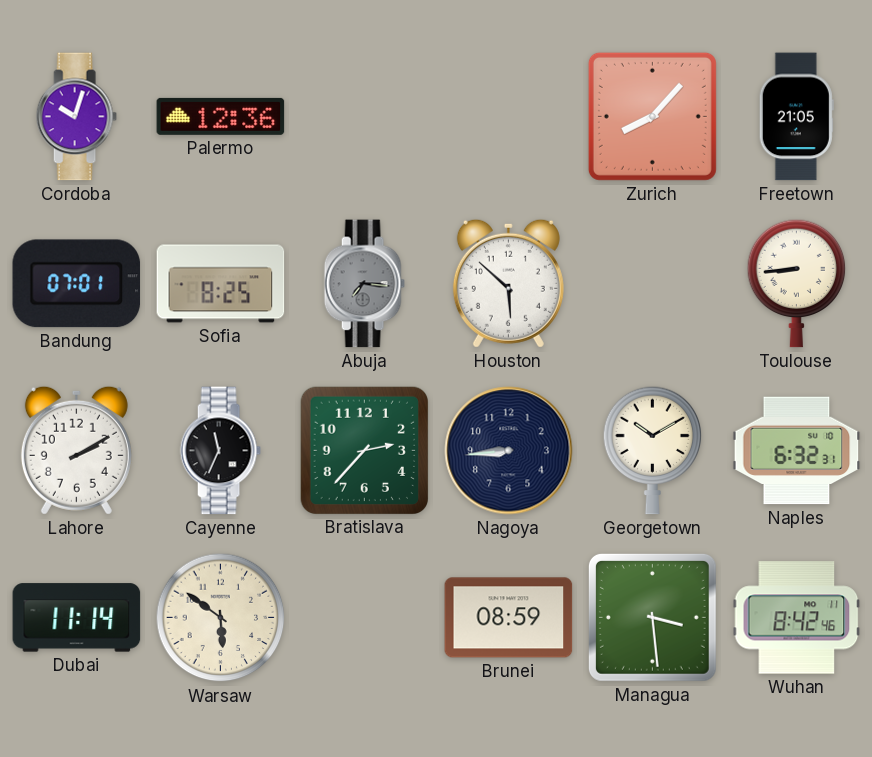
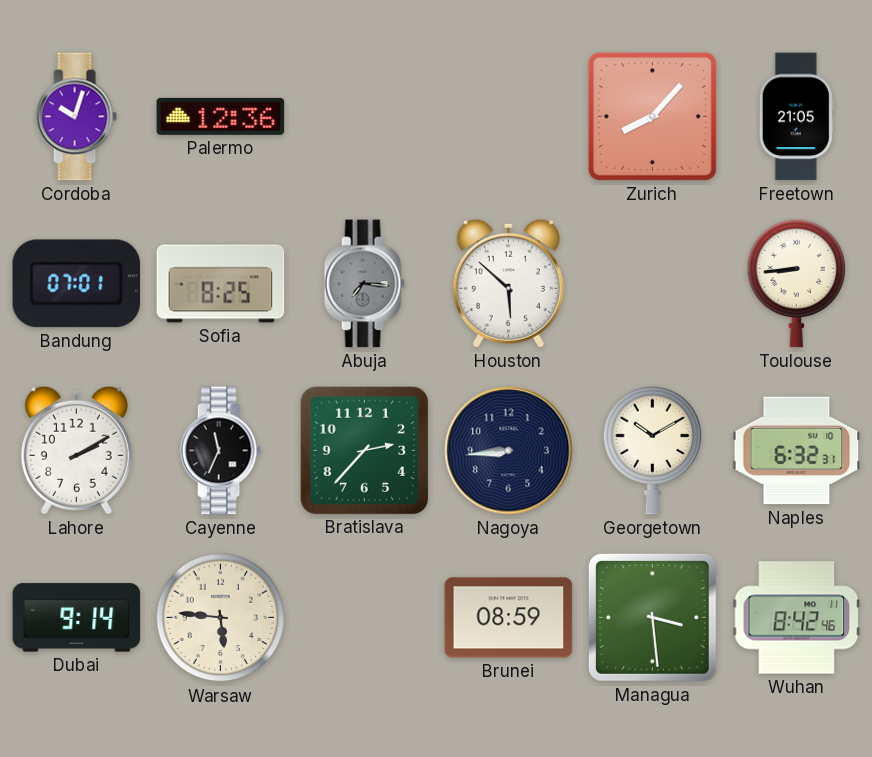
Dubai: 11:14 -> 9:14 (77, 618)
Warsaw: 5:51 -> 5:46 (221, 618)
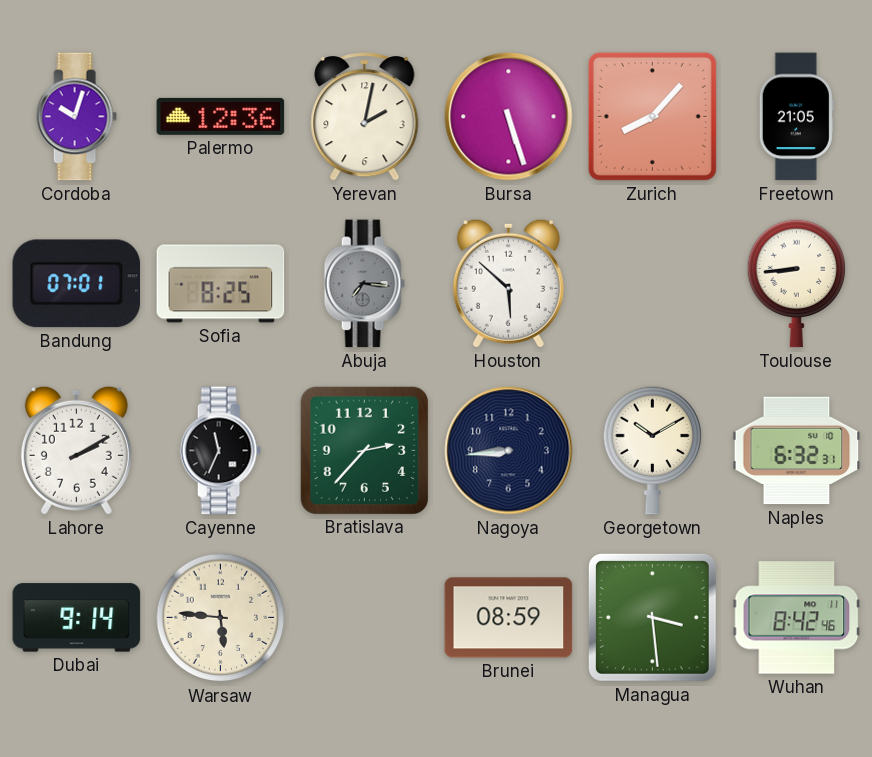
Yerevan: none -> 2:02 (365, 117)
Bursa: none -> 5:27 (509, 117)
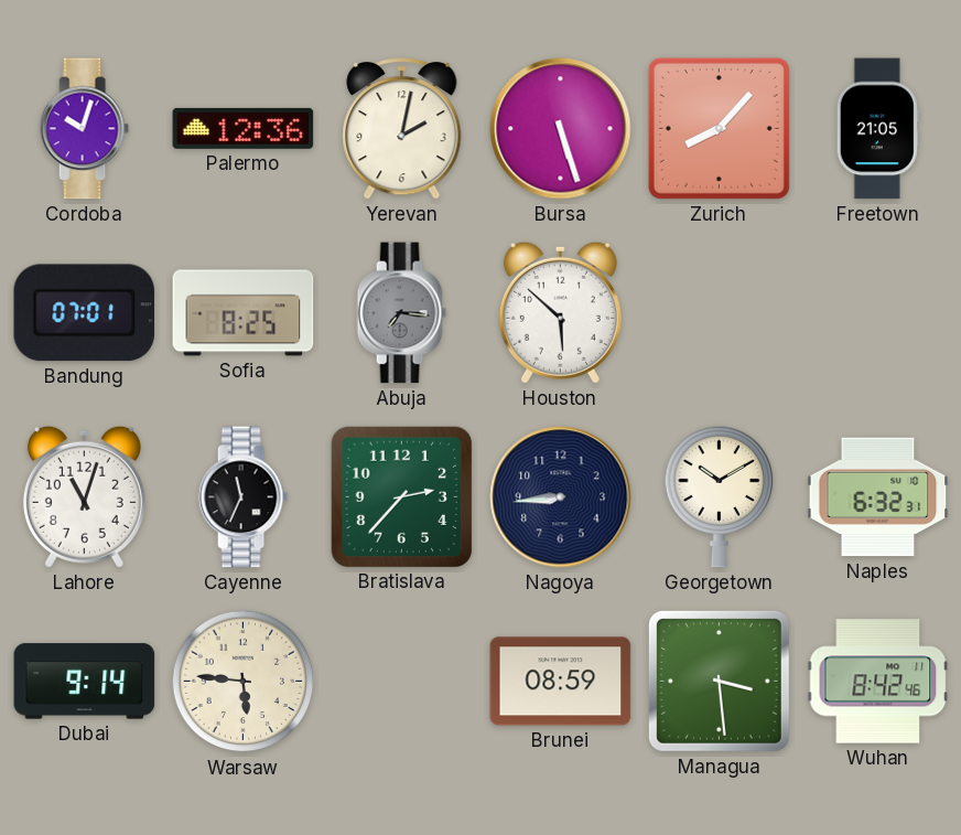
Toulouse: 8:44 -> none (797, 283)
Lahore: 2:10 -> 11:03 (84, 496)
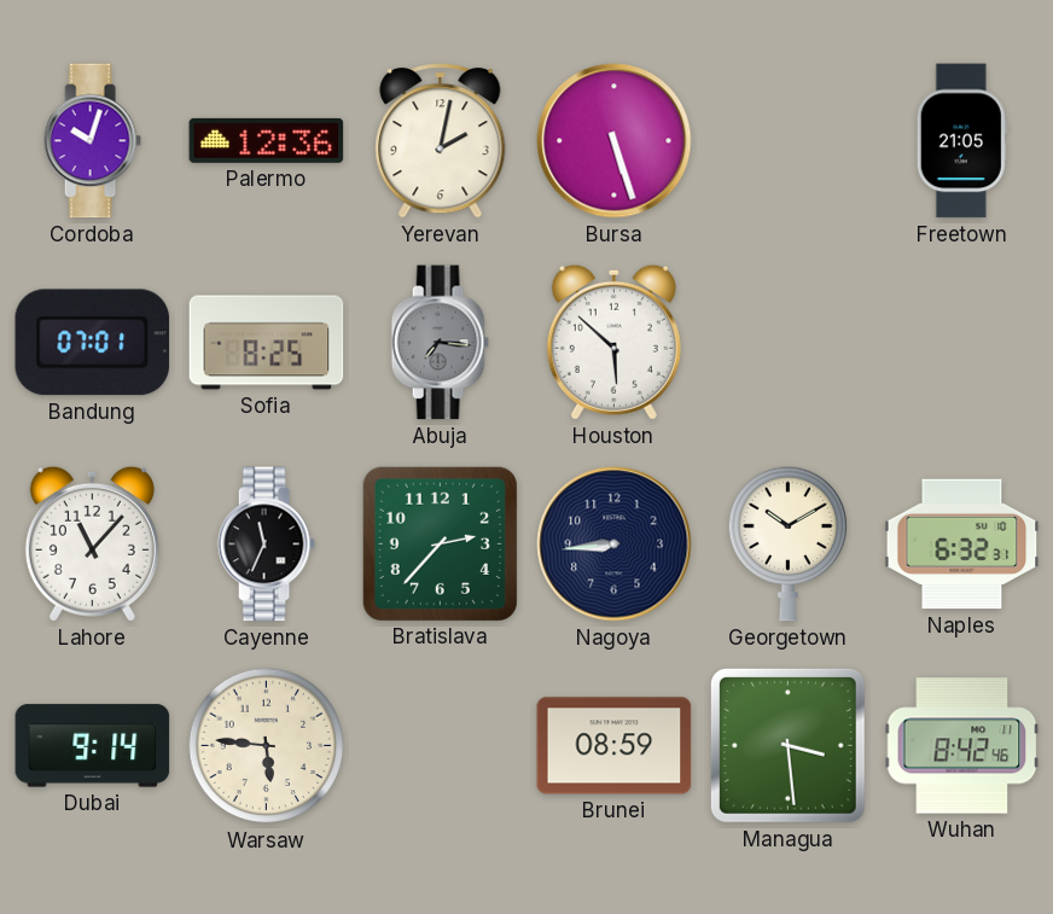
Zurich: 8:07 -> none (719, 128)
Lahore: 11:03 -> 11:07 (92, 543)
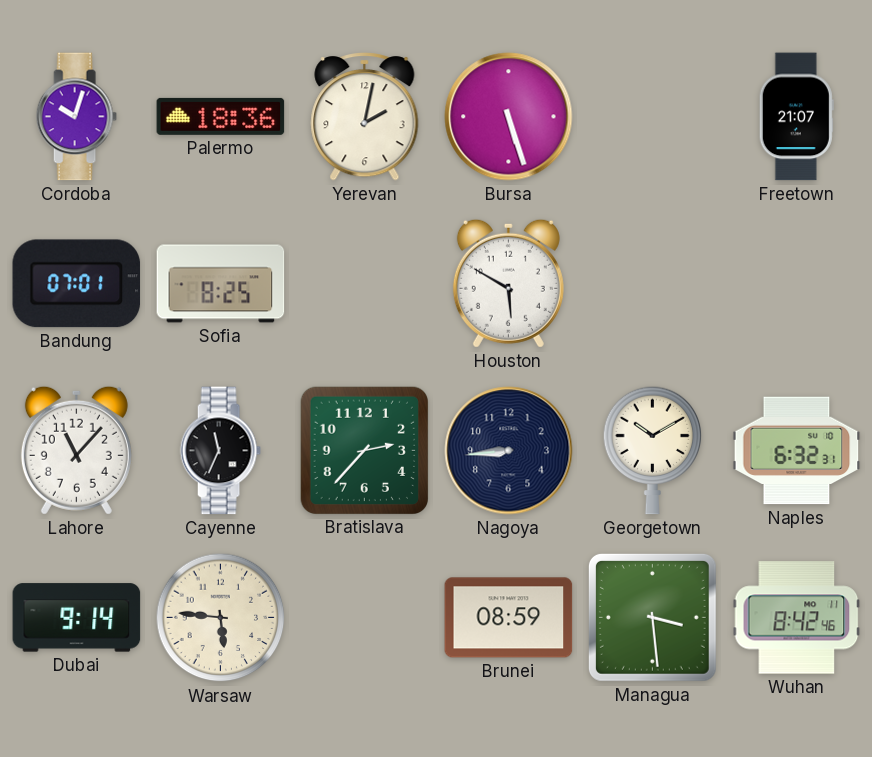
Palermo: 12:36 -> 18:36 (221, 116)
Freetown: 21:05 -> 21:07 (796, 117)
Abuja: 7:16 -> none (440, 343)
Houston: 5:52 -> 5:50 (508, 283)
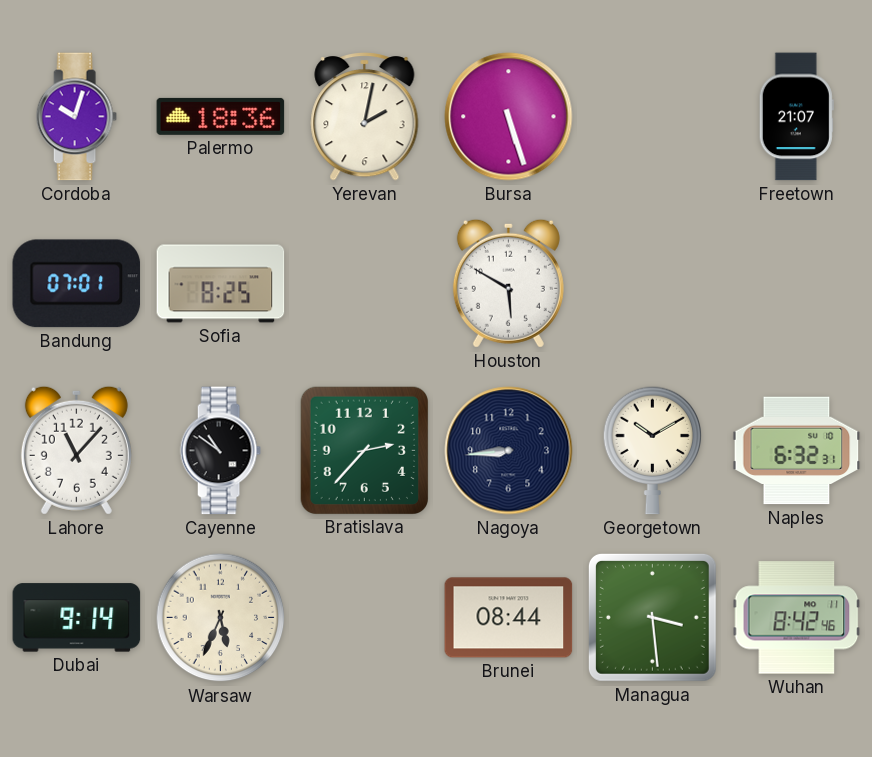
Cayenne: 11:34 -> 10:51 (220, 451)
Warsaw: 5:46 -> 5:34 (221, 618)
Brunei: 08:59 -> 08:44 (509, 618)
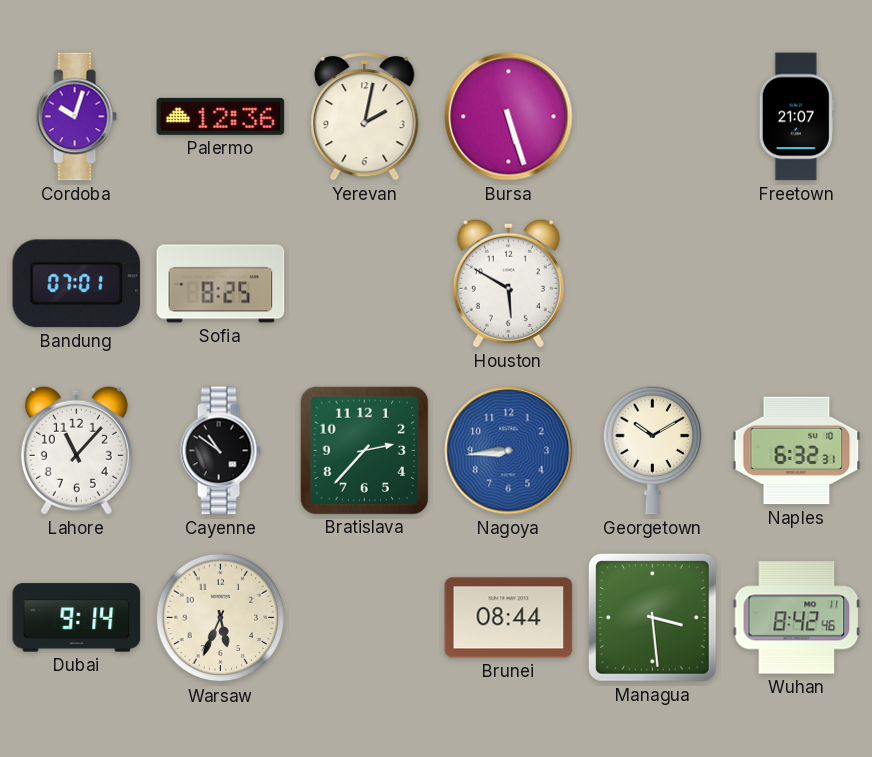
Palermo: 18:36 -> 12:36 (221, 116)
Nagoya dial: navy -> blue (509, 451)
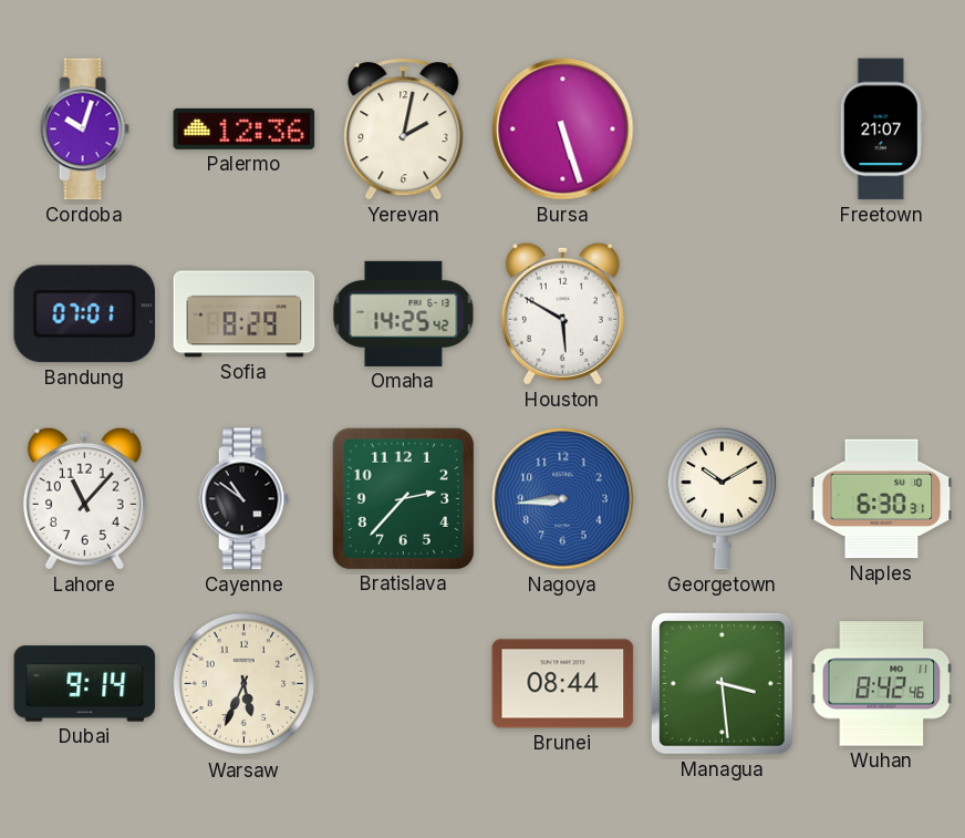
Sofia: 8:25 -> 8:29 (245, 314)
Omaha: none -> 14:25 (404, 313)
Naples: 6:32 -> 6:30 (882, 499)
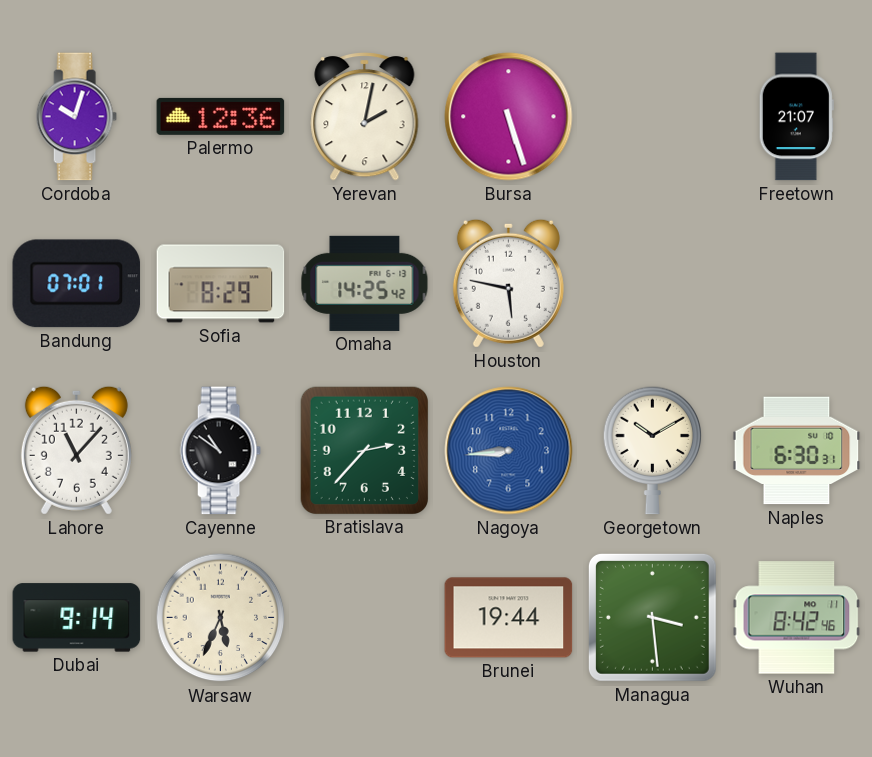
Houston: 5:50 -> 5:47 (508, 283)
Brunei: 08:44 -> 19:44 (509, 618)
